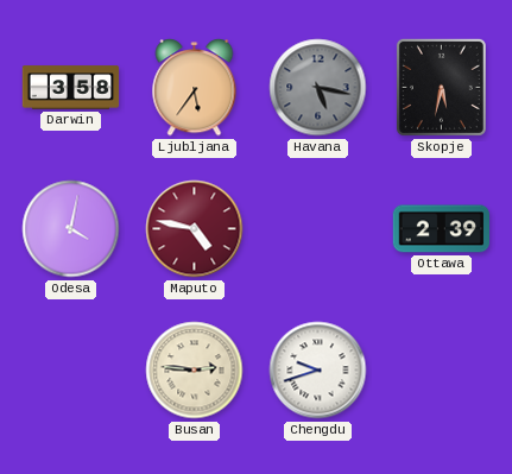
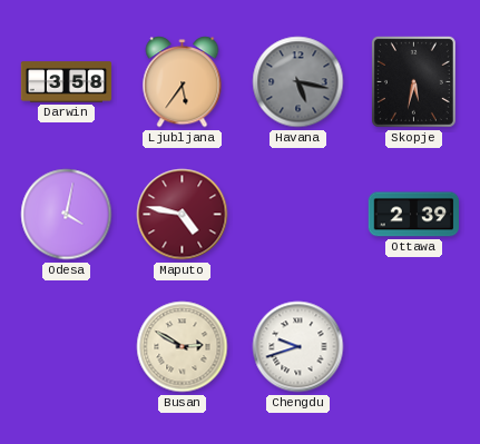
Busan: 2:46 -> 2:50 (183, 347)
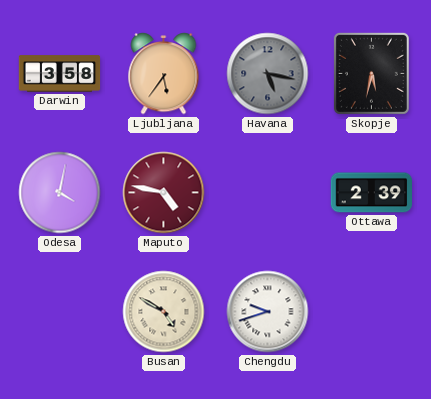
Busan: 2:50 -> 4:50 (164, 312)
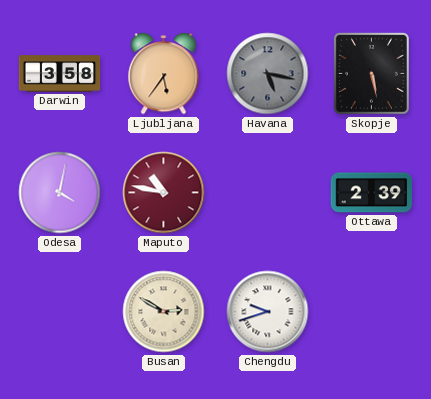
Skopje: 5:32 -> 5:28 (371, 73)
Maputo: 4:47 -> 10:47 (164, 193)
Busan: 4:50 -> 2:50 (164, 312)
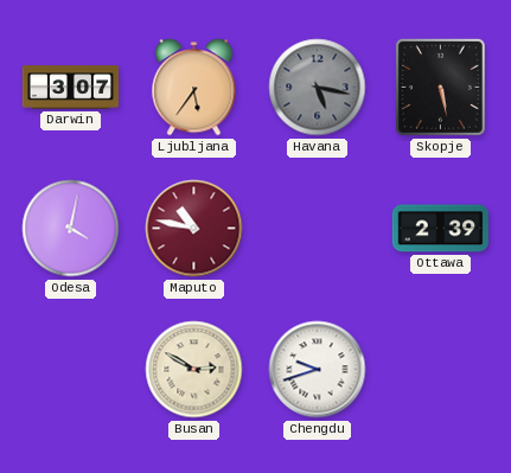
Darwin: 3:58 -> 3:07 (71, 88)
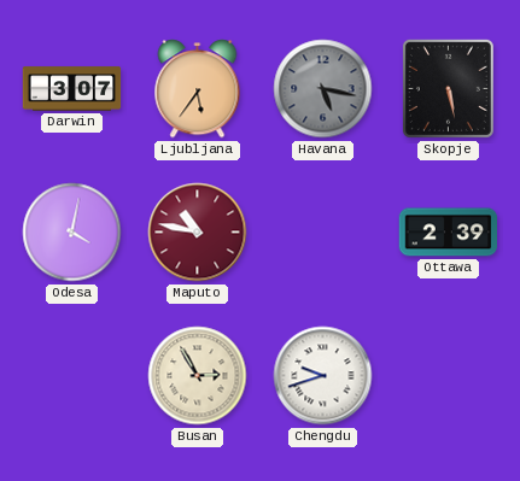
Busan: 2:50 -> 2:55 (198, 376)
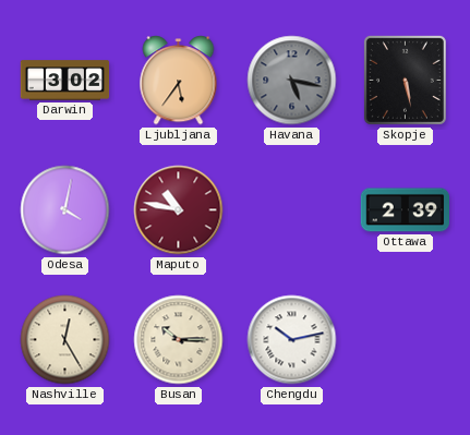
Darwin: 3:07 -> 3:02 (65, 81)
Nashville: none -> 12:25 (65, 340)
Busan: 2:55 -> 10:15 (179, 340)
Chengdu: 9:42 -> 10:13 (292, 340)
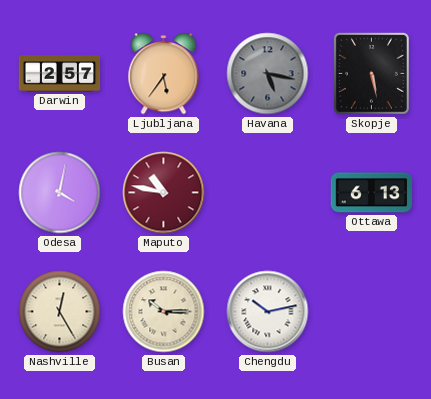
Darwin: 3:02 -> 2:57 (60, 74)
Ottawa: 2:39 -> 6:13 (372, 193)
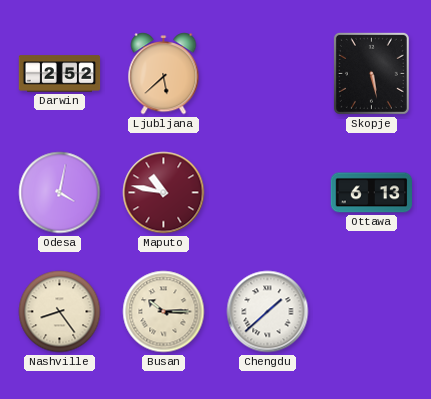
Darwin: 2:57 -> 2:52 (60, 74)
Ljubljana: 5:36 -> 5:38 (164, 74)
Havana: 5:17 -> none (268, 74)
Nashville: 12:25 -> 8:24 (60, 312)
Chengdu: 10:13 -> 1:38 (268, 312)
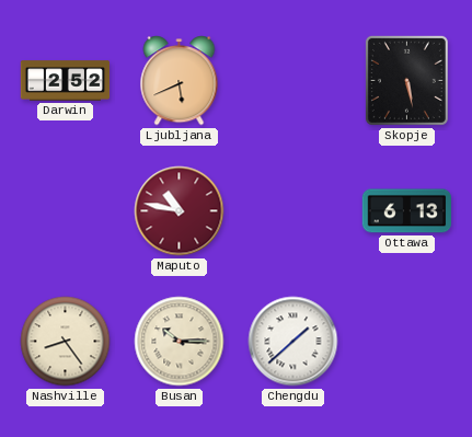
Ljubljana: 5:38 -> 5:41 (180, 81)
Odesa: 4:02 -> none (60, 193)
